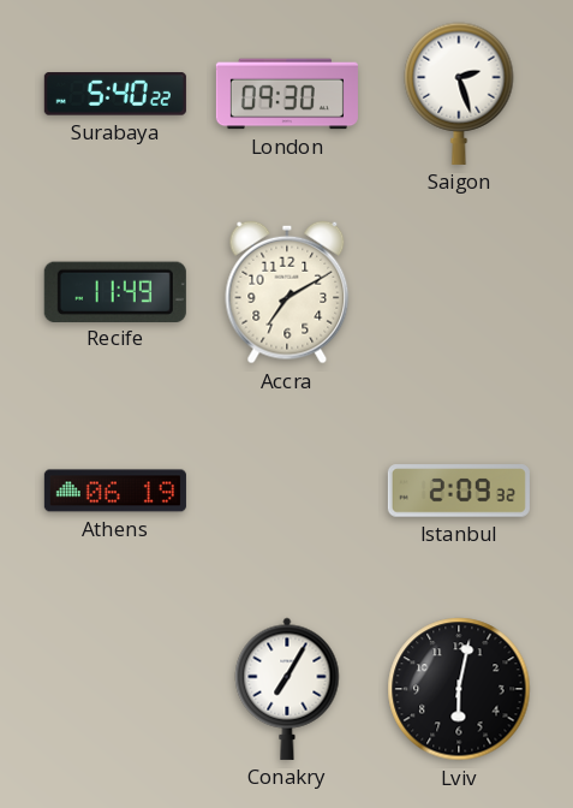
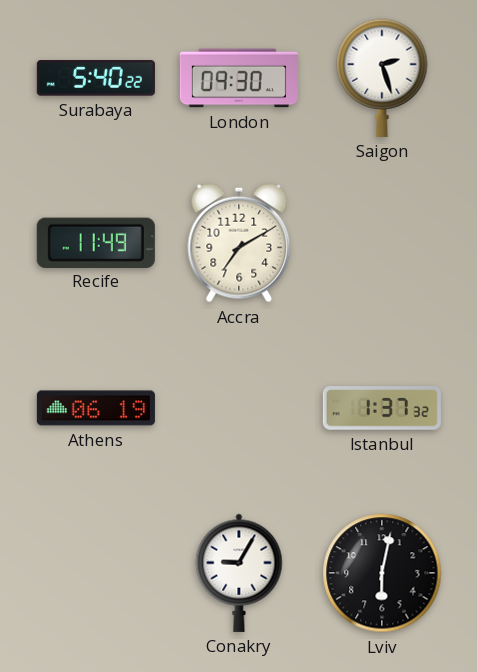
Istanbul: 2:09 -> 1:37 (382, 408)
Conakry: 7:05 -> 9:05 (239, 573)
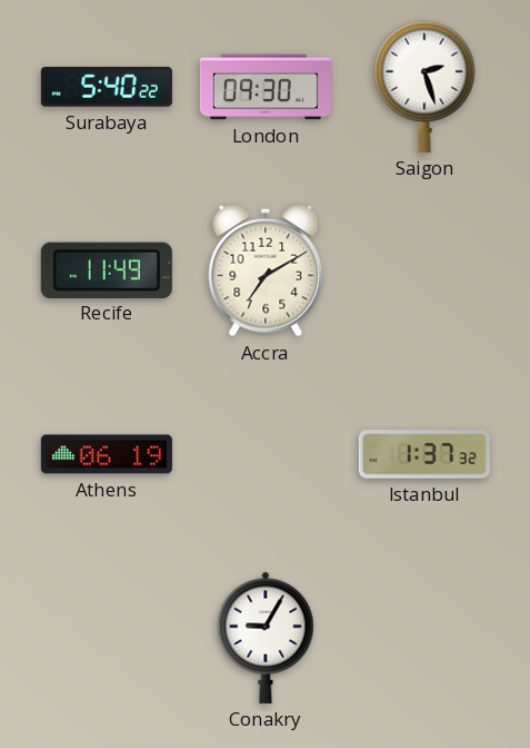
Lviv: 6:02 -> none (382, 573)
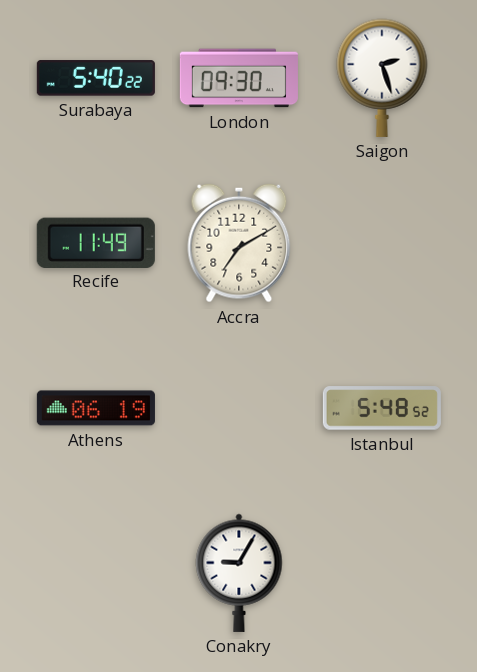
Istanbul: 1:37 -> 5:48 (382, 408)
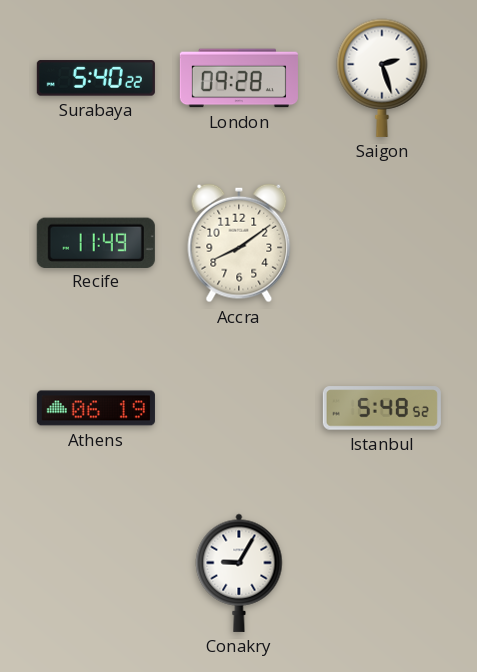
London: 09:30 -> 09:28 (239, 78)
Accra: 7:10 -> 8:09 (239, 243)
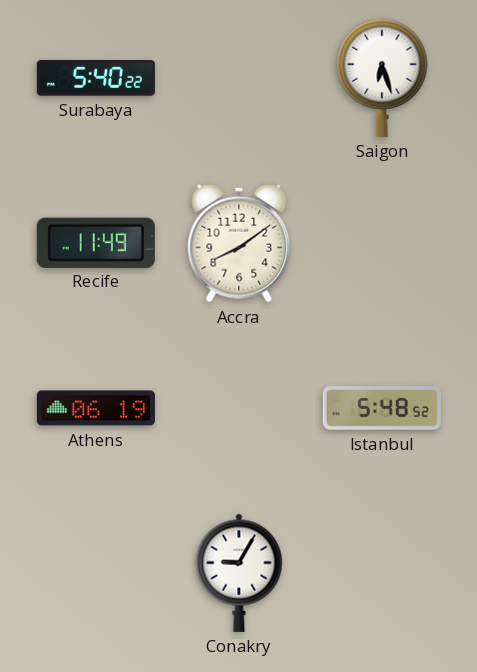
London: 09:28 -> none (239, 78)
Saigon: 2:27 -> 6:27 (382, 78)
